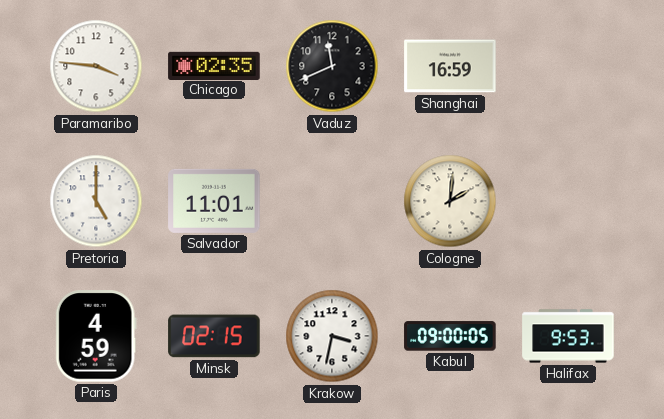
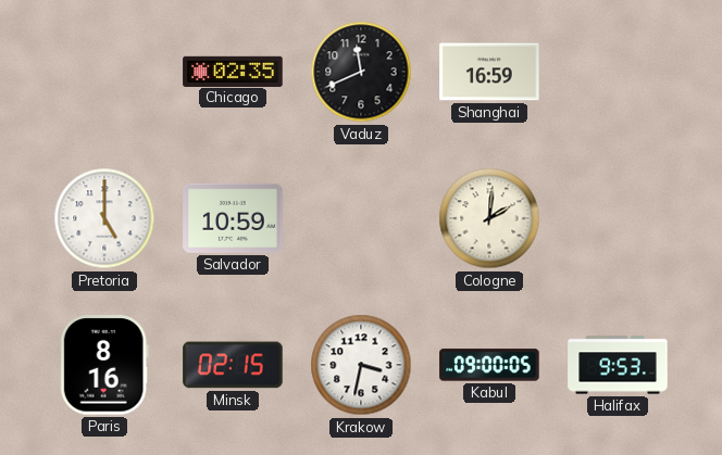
Paramaribo: 3:46 -> none (96, 66)
Salvador: 11:01 -> 10:59 (233, 218)
Paris: 4:59 -> 8:16 (104, 365)
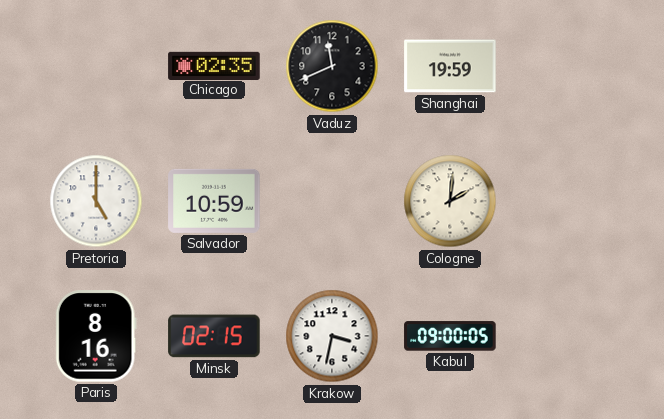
Shanghai: 16:59 -> 19:59 (450, 66)
Halifax: 9:53 -> none (618, 365)
